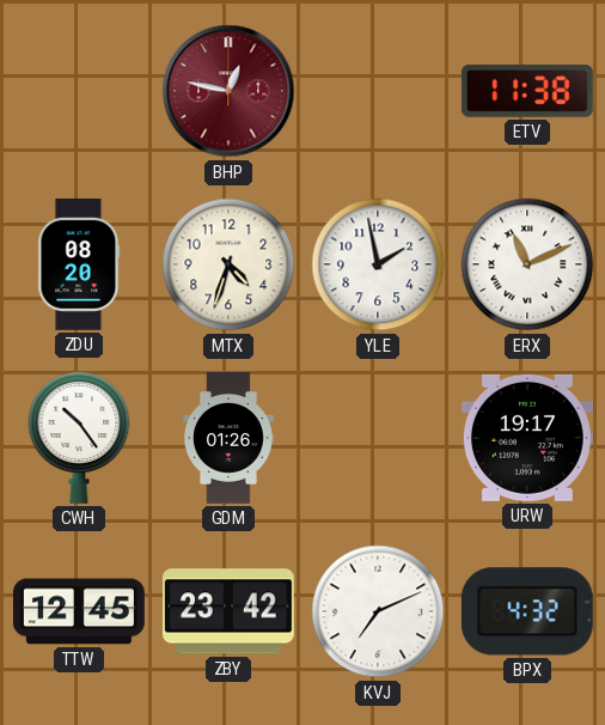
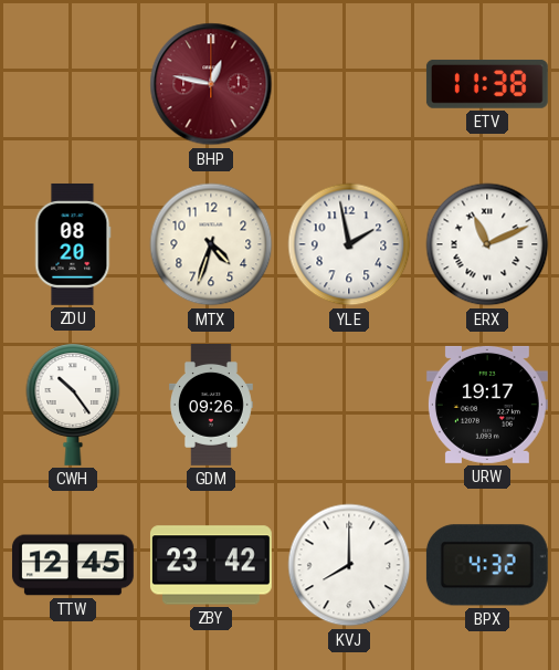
GDM: 01:26 -> 09:26 (211, 406)
KVJ: 7:11 -> 8:00 (349, 565)
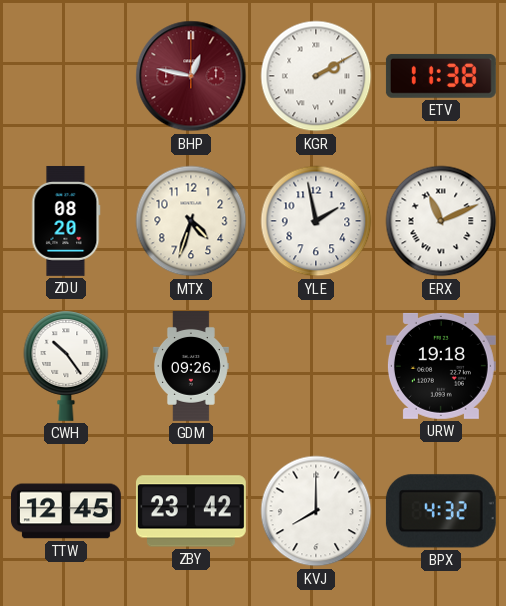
KGR: none -> 2:10 (316, 76)
URW: 19:17 -> 19:18 (441, 366)
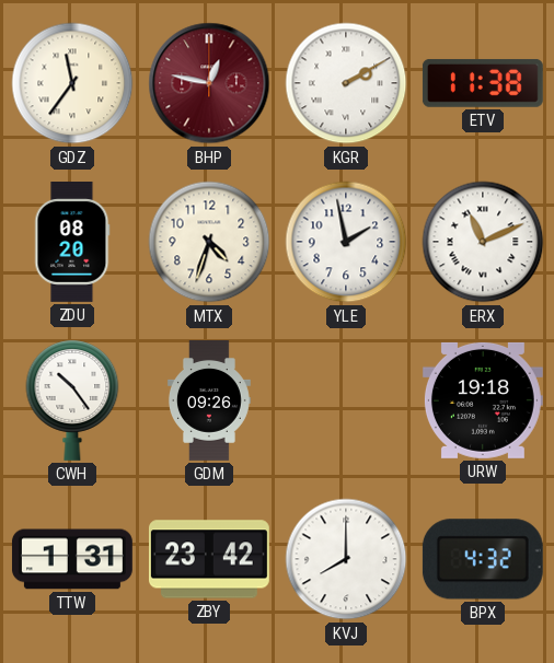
GDZ: none -> 11:36 (72, 83)
TTW: 12:45 -> 1:31 (72, 559)
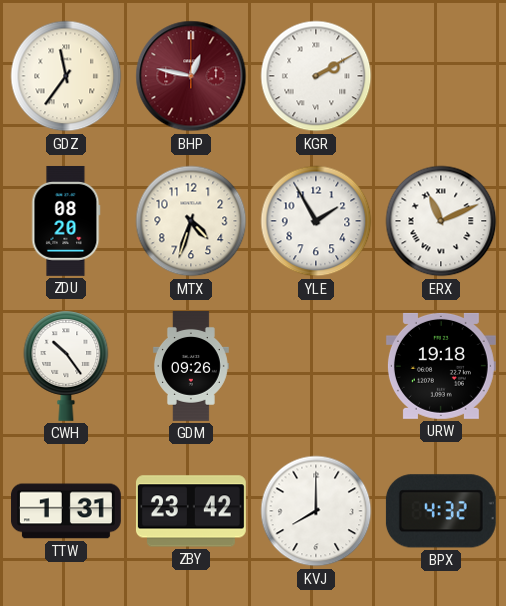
ETV: 11:38 -> none (483, 83)
YLE: 1:58 -> 1:55 (316, 221)
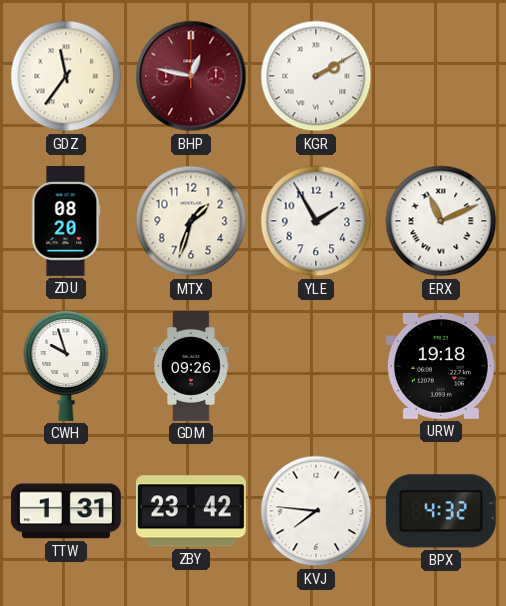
MTX: 4:33 -> 1:33 (191, 221)
CWH: 10:24 -> 9:57 (66, 366)
KVJ: 8:00 -> 7:46 (316, 511)
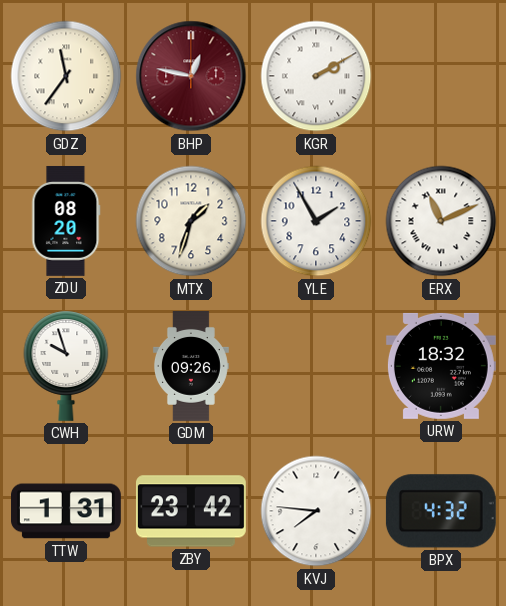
URW: 19:18 -> 18:32 (441, 366)
